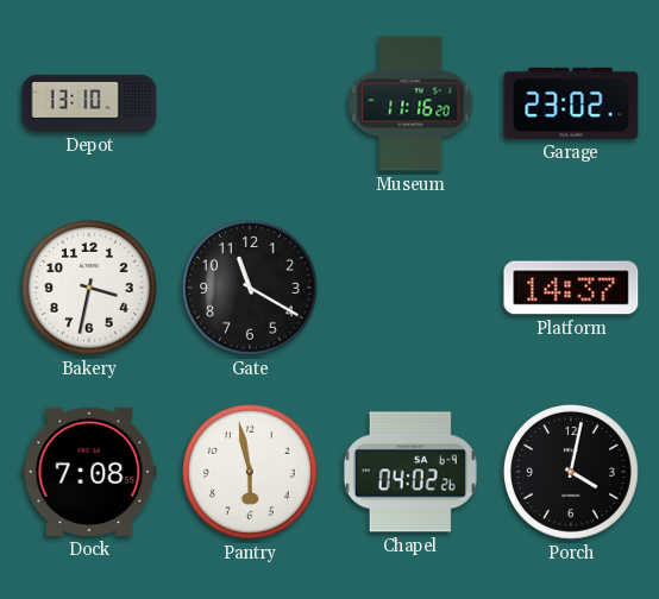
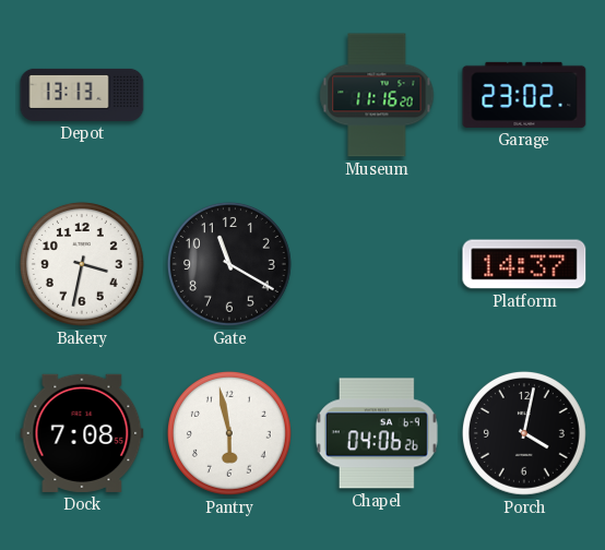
Depot: 13:10 -> 13:13 (82, 95)
Chapel: 04:02 -> 04:06 (377, 433)
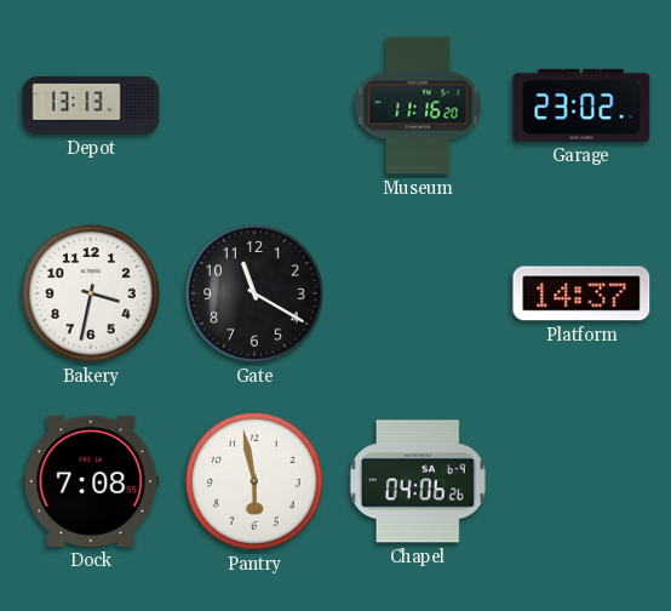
Porch: 4:02 -> none (524, 433)
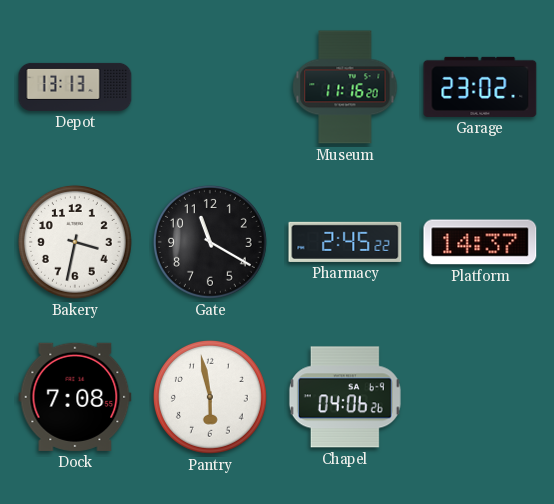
Pharmacy: none -> 2:45 (345, 242)
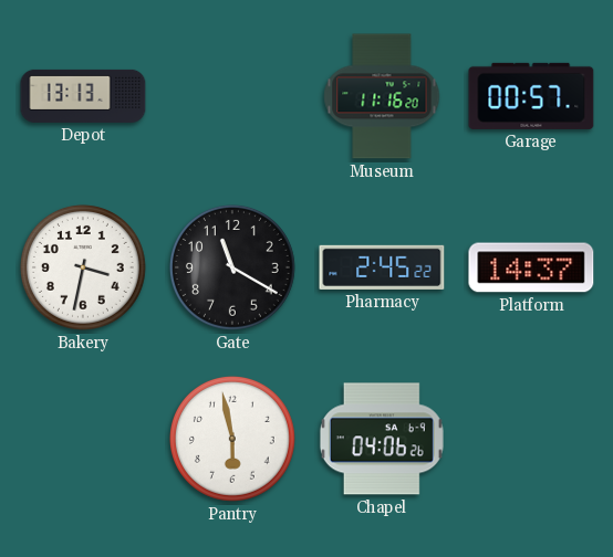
Garage: 23:02 -> 00:57 (531, 96)
Dock: 7:08 -> none (75, 397)
